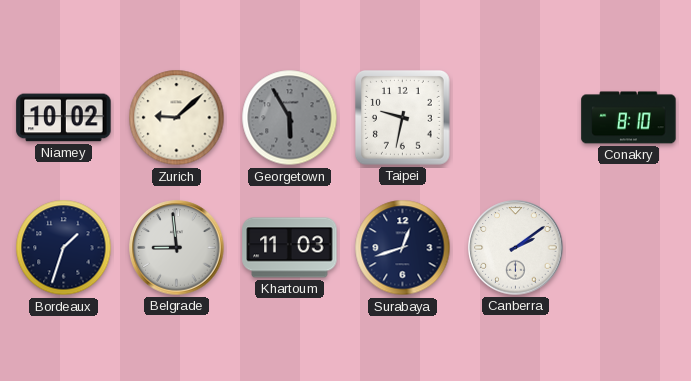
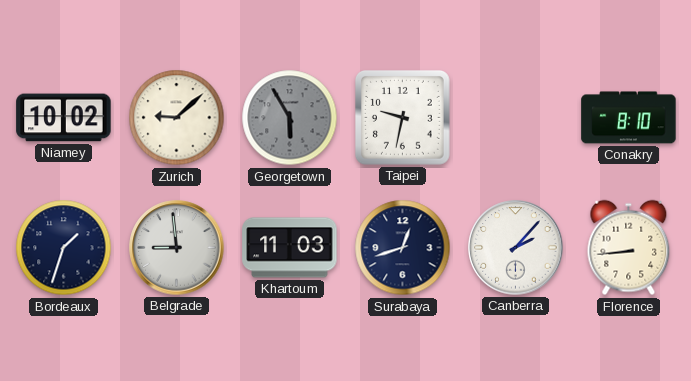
Canberra: 2:09 -> 2:07 (516, 248)
Florence: none -> 8:44 (629, 248)
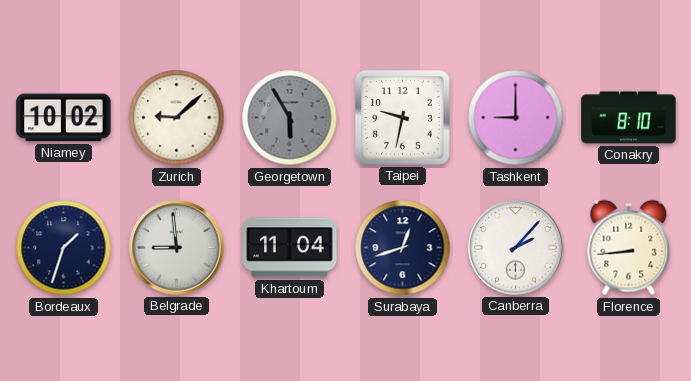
Tashkent: none -> 9:00 (516, 118)
Khartoum: 11:03 -> 11:04 (290, 248)
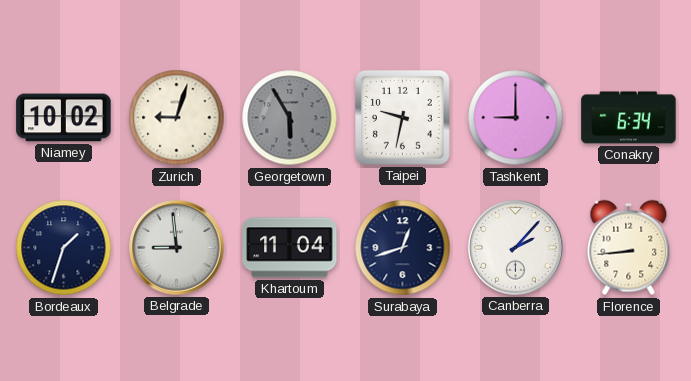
Zurich: 9:08 -> 9:03 (177, 118)
Conakry: 8:10 -> 6:34 (629, 118)
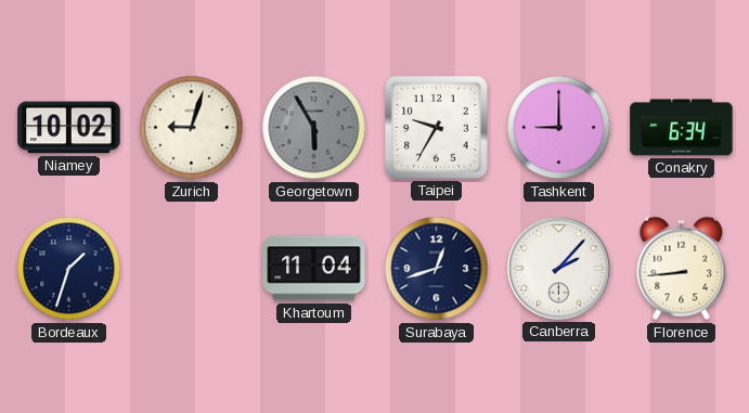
Taipei: 9:32 -> 9:35 (437, 128)
Belgrade: 8:59 -> none (177, 248)
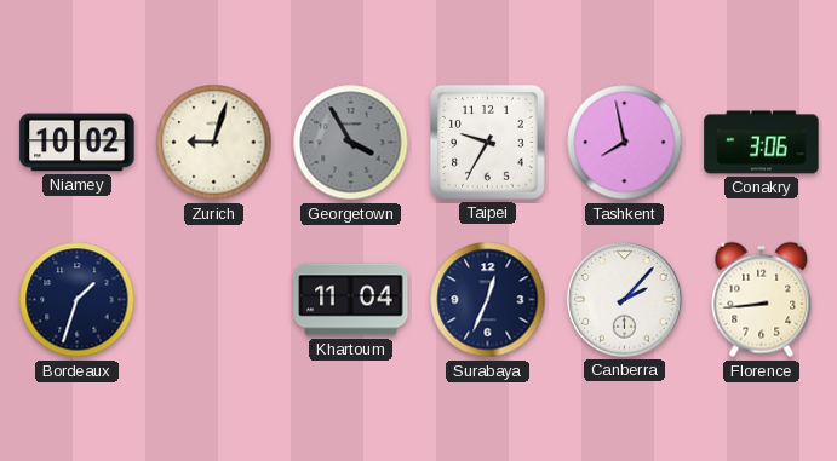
Georgetown: 5:55 -> 3:55 (351, 143)
Tashkent: 9:00 -> 7:58 (625, 143)
Conakry: 6:34 -> 3:06 (762, 143)
Surabaya: 12:42 -> 12:34 (488, 300)
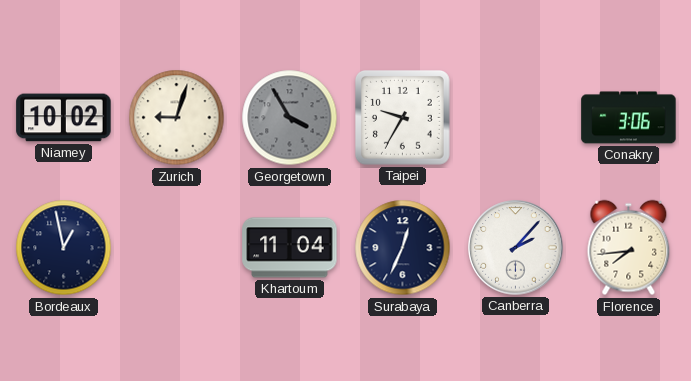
Tashkent: 7:58 -> none (625, 143)
Bordeaux: 1:33 -> 12:58 (64, 248)
Florence: 8:44 -> 7:44 (629, 248)
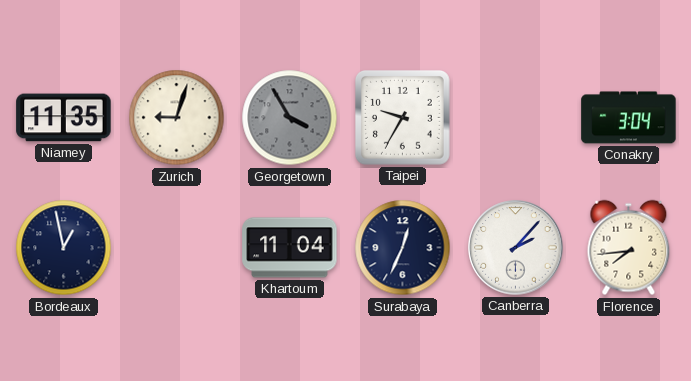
Niamey: 10:02 -> 11:35 (64, 118)
Conakry: 3:06 -> 3:04 (629, 118)
